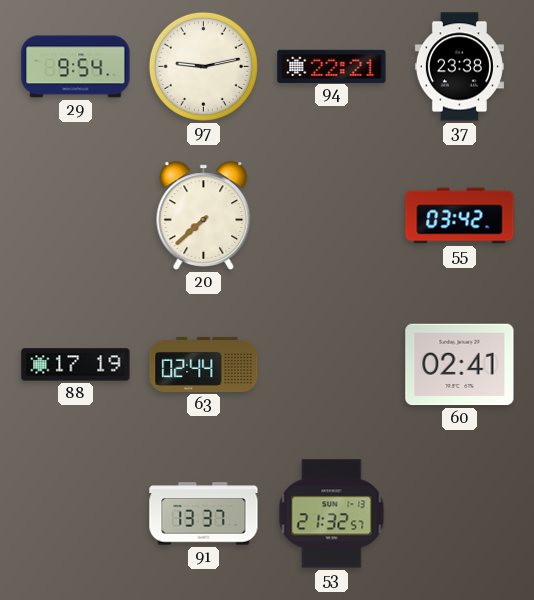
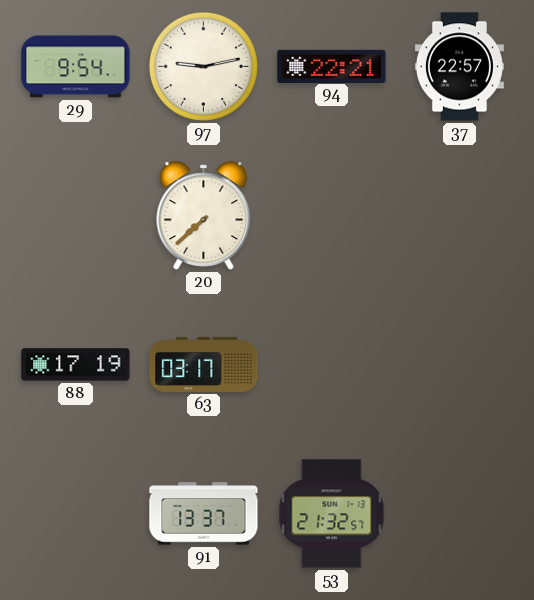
37: 23:38 -> 22:57 (459, 67)
55: 03:42 -> none (460, 216)
63: 02:44 -> 03:17 (204, 364)
60: 02:41 -> none (460, 365)
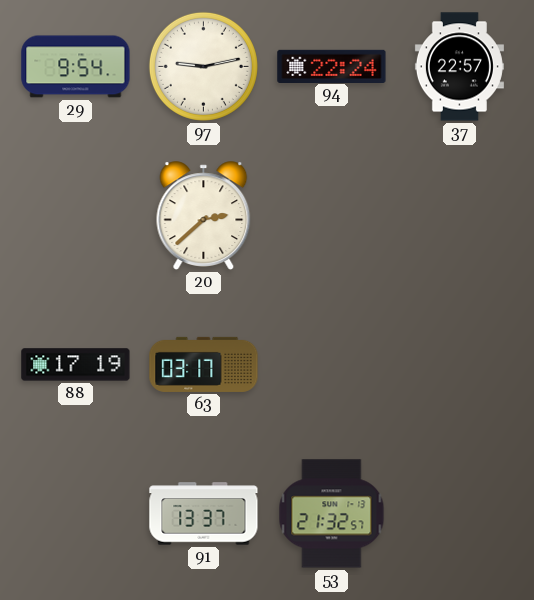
94: 22:21 -> 22:24 (332, 66)
20: 7:38 -> 2:38 (204, 216)
